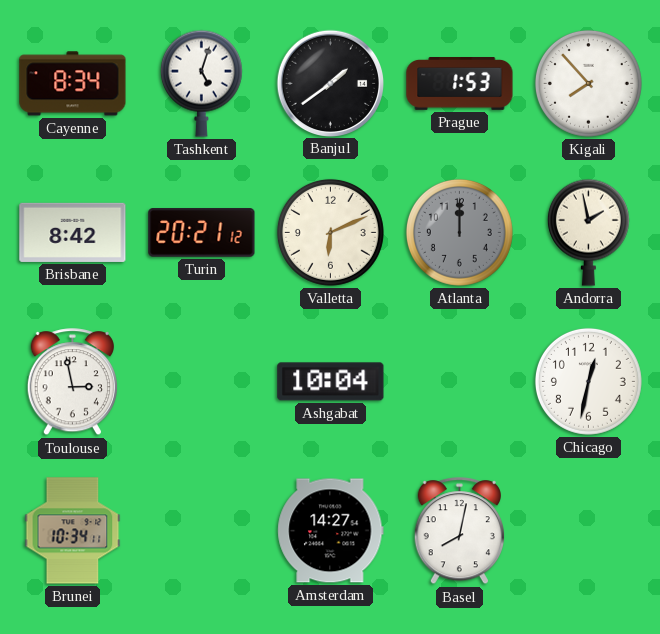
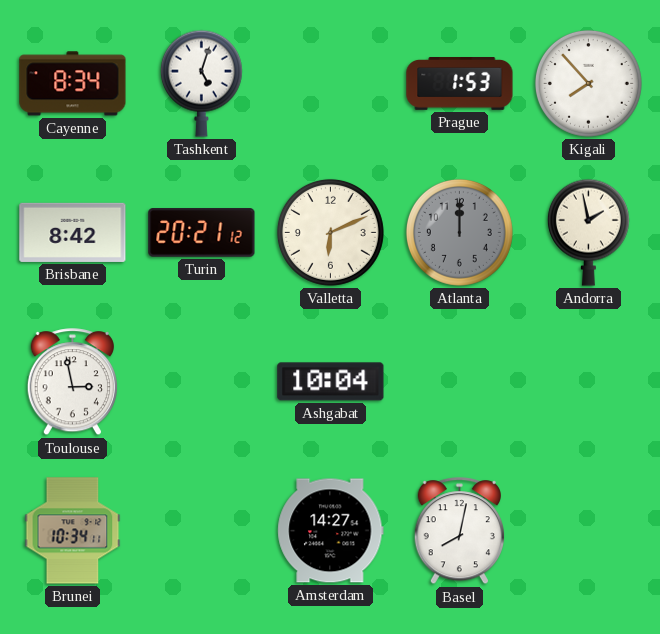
Banjul: 1:39 -> none (330, 83)
Chicago: 12:32 -> none (588, 381)
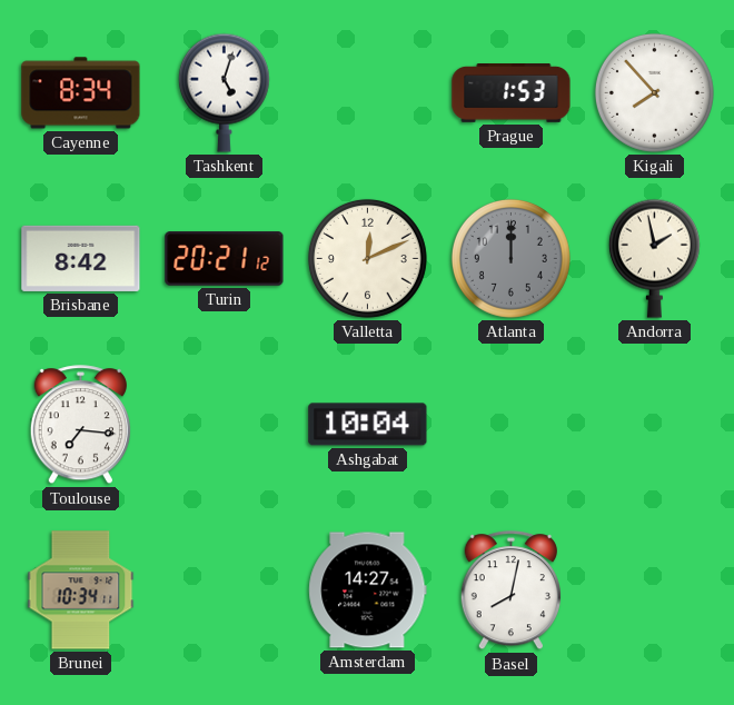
Valletta: 6:11 -> 12:11 (367, 258)
Toulouse: 2:58 -> 7:16 (80, 425)
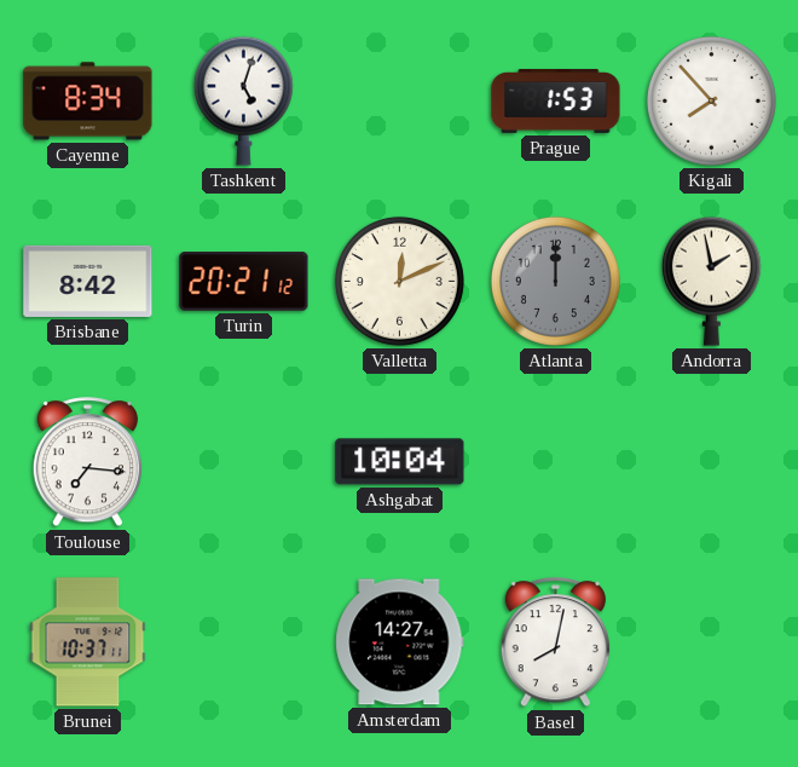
Brunei: 10:34 -> 10:37 (88, 642)
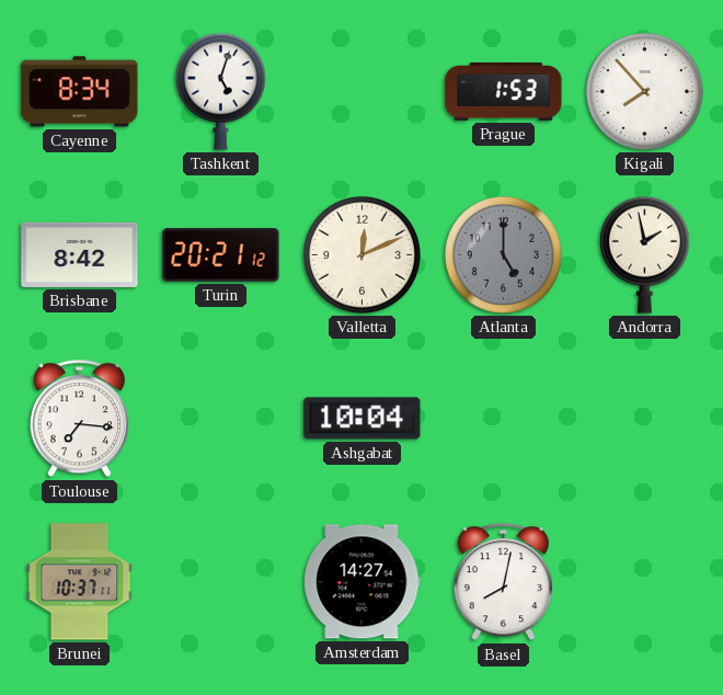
Atlanta: 12:00 -> 5:00 (503, 254)
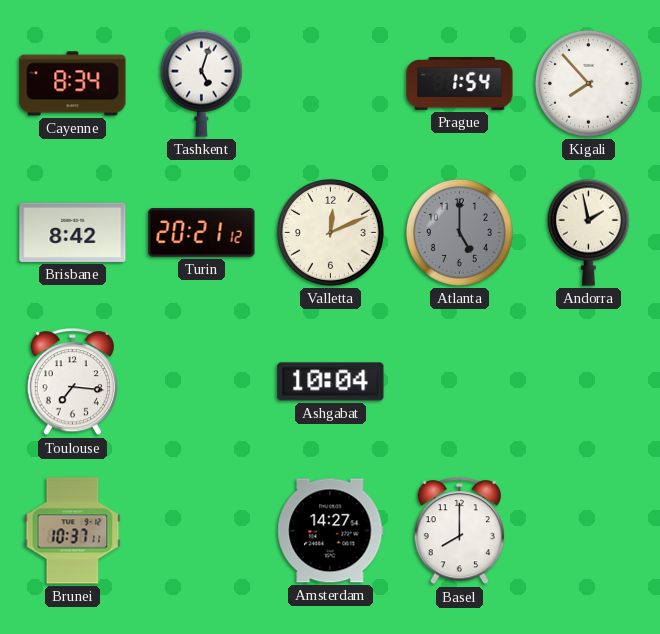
Prague: 1:53 -> 1:54 (460, 84)
Basel: 8:02 -> 8:00 (459, 531)
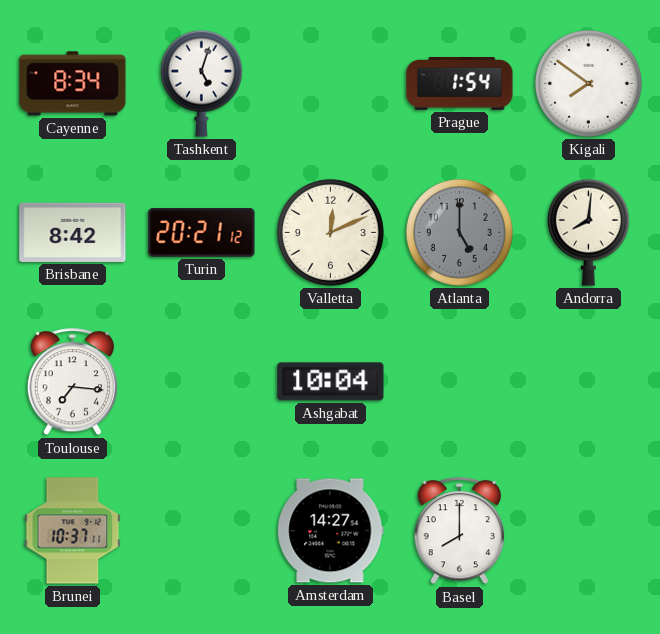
Kigali: 7:53 -> 7:51 (588, 83)
Andorra: 1:58 -> 8:01 (588, 232)
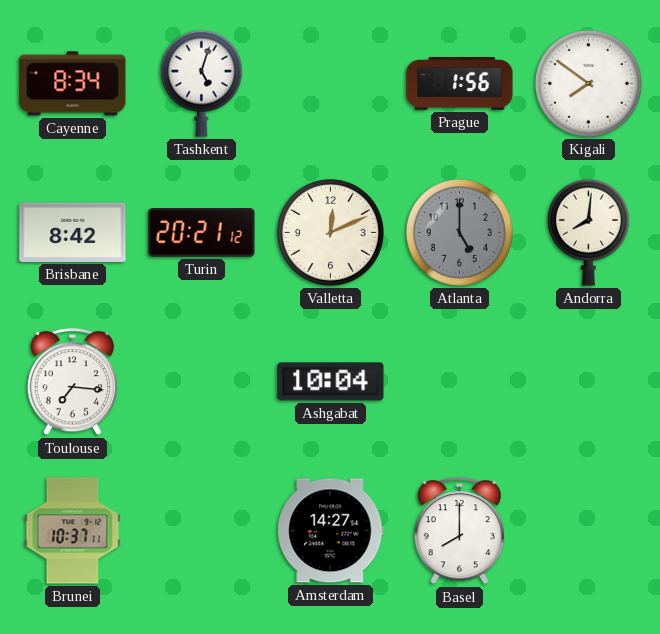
Prague: 1:54 -> 1:56 (460, 84)
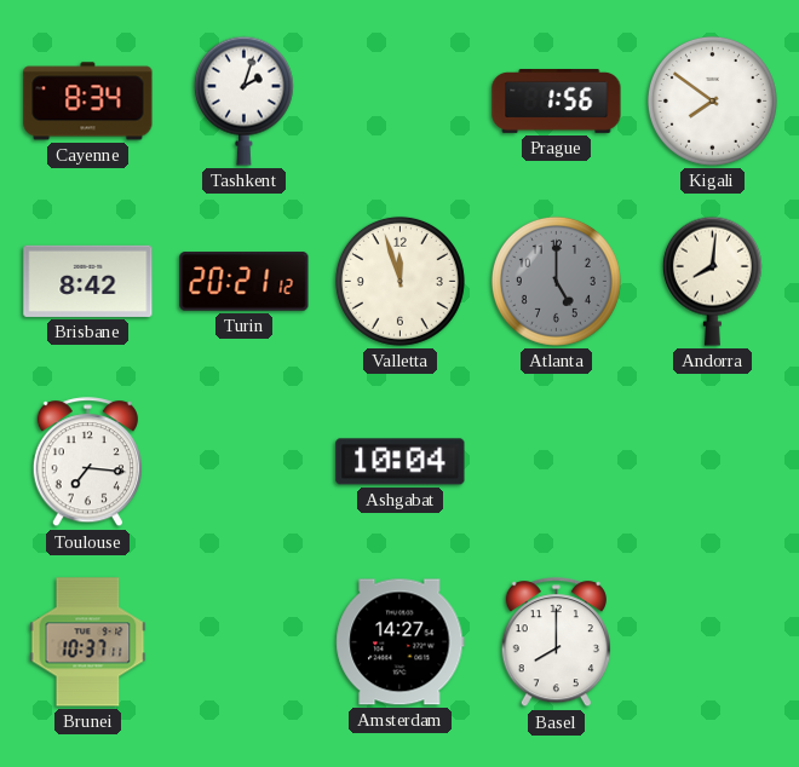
Tashkent: 5:03 -> 2:03 (243, 100)
Valletta: 12:11 -> 11:57 (399, 281)
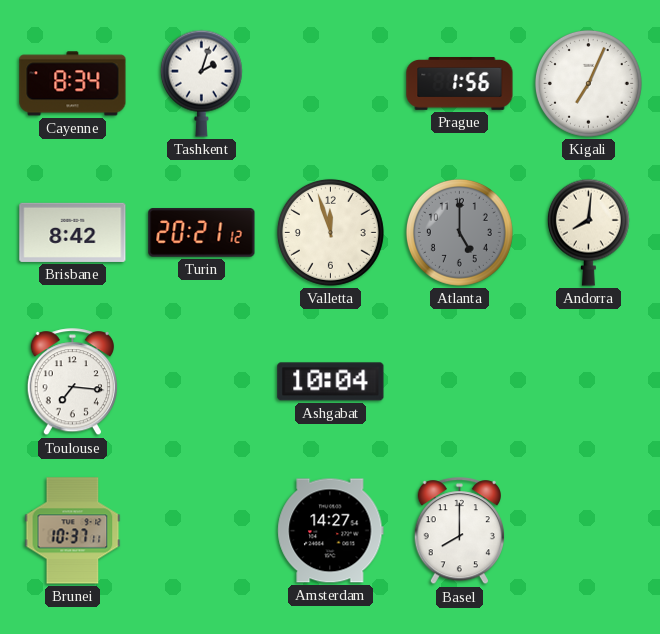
Kigali: 7:51 -> 7:04 (588, 83)
